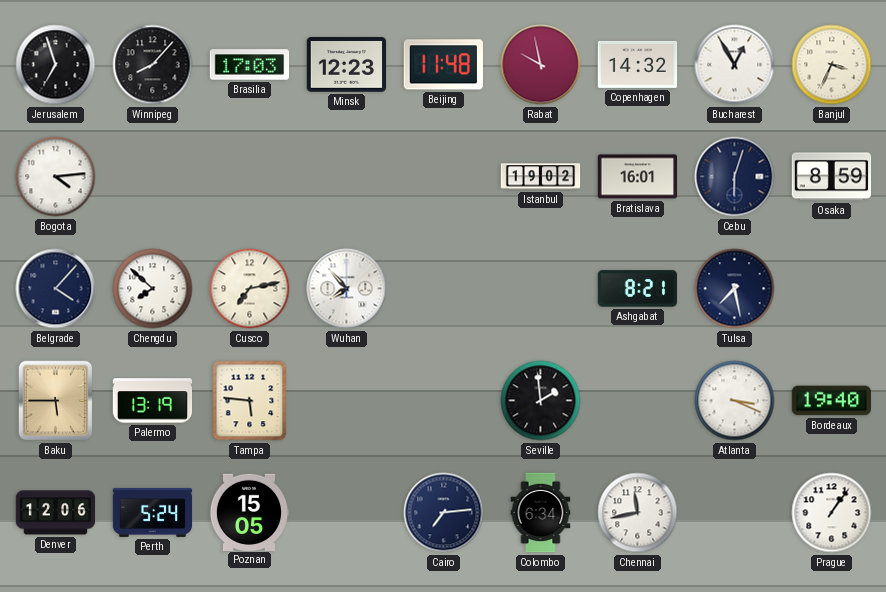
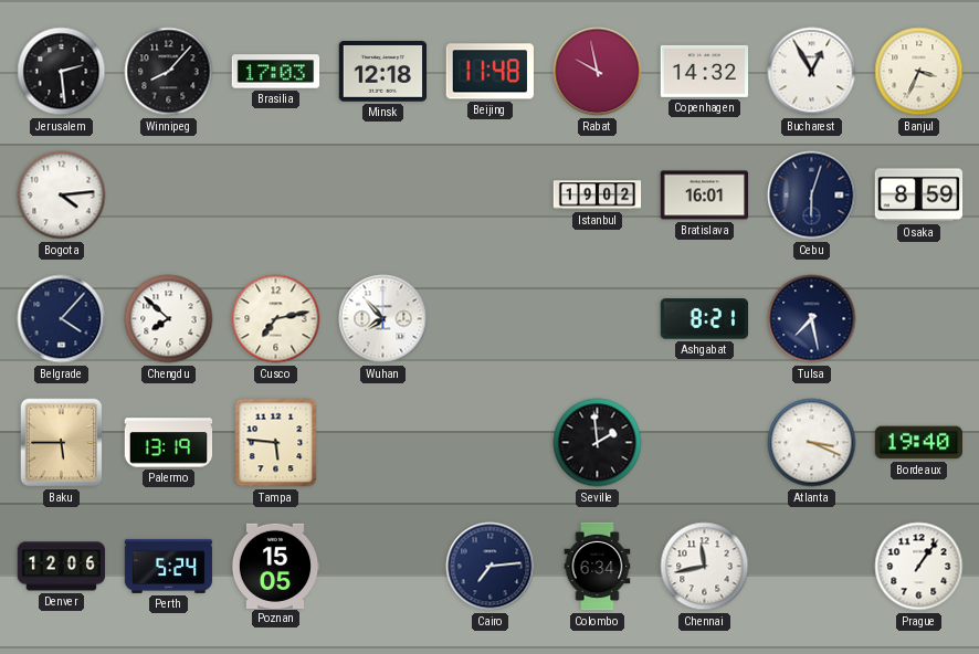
Jerusalem: 6:57 -> 2:29 (62, 72)
Minsk: 12:23 -> 12:18 (383, 72)
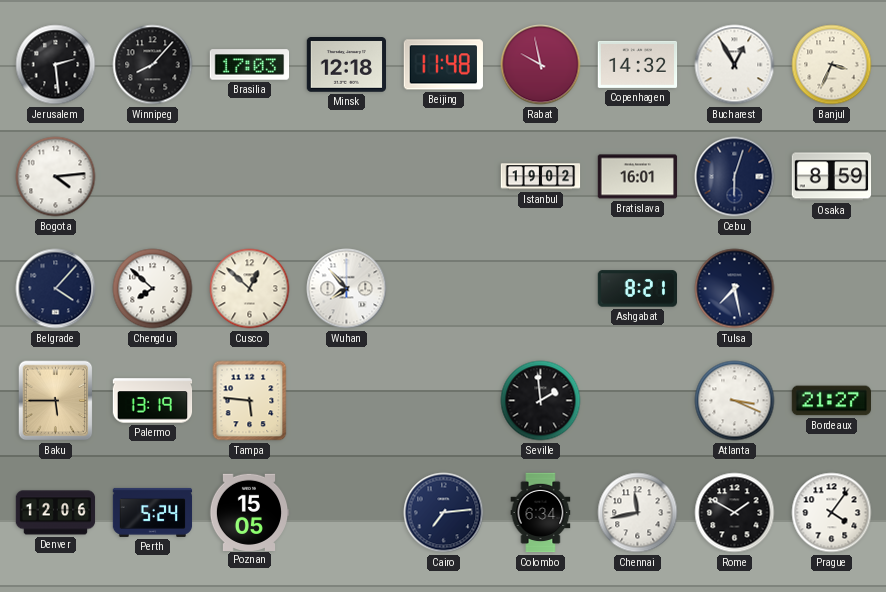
Cusco: 7:13 -> 12:52 (250, 289)
Bordeaux: 19:40 -> 21:27 (831, 401)
Rome: none -> 1:50 (735, 513)
Prague: 1:06 -> 4:06 (832, 513)
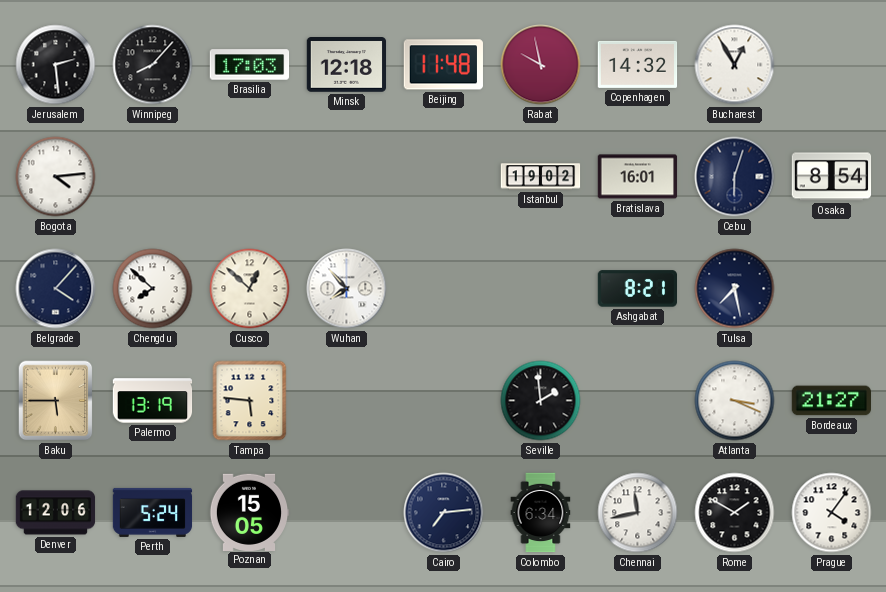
Banjul: 3:34 -> none (832, 65)
Osaka: 8:59 -> 8:54 (832, 177)
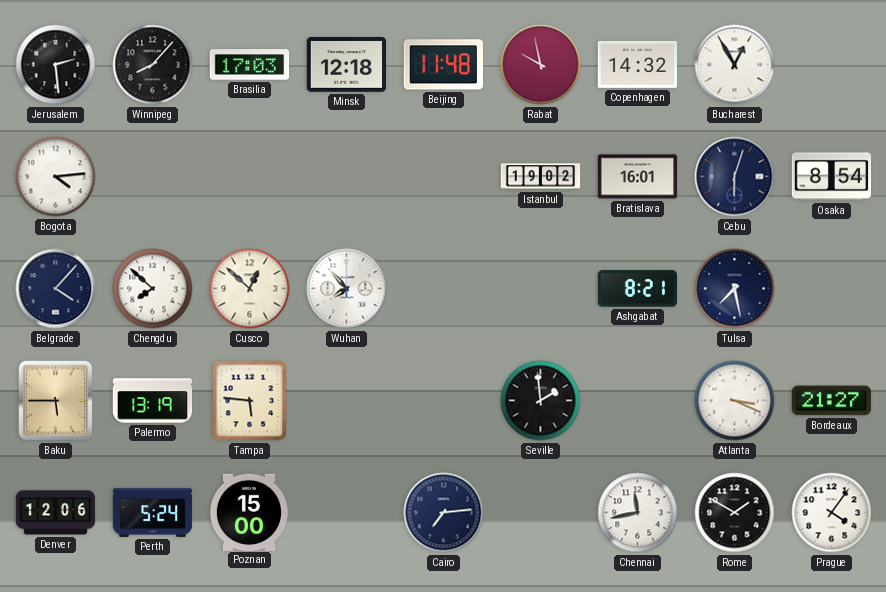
Poznan: 15:05 -> 15:00 (249, 512)
Colombo: 6:34 -> none (541, 513)
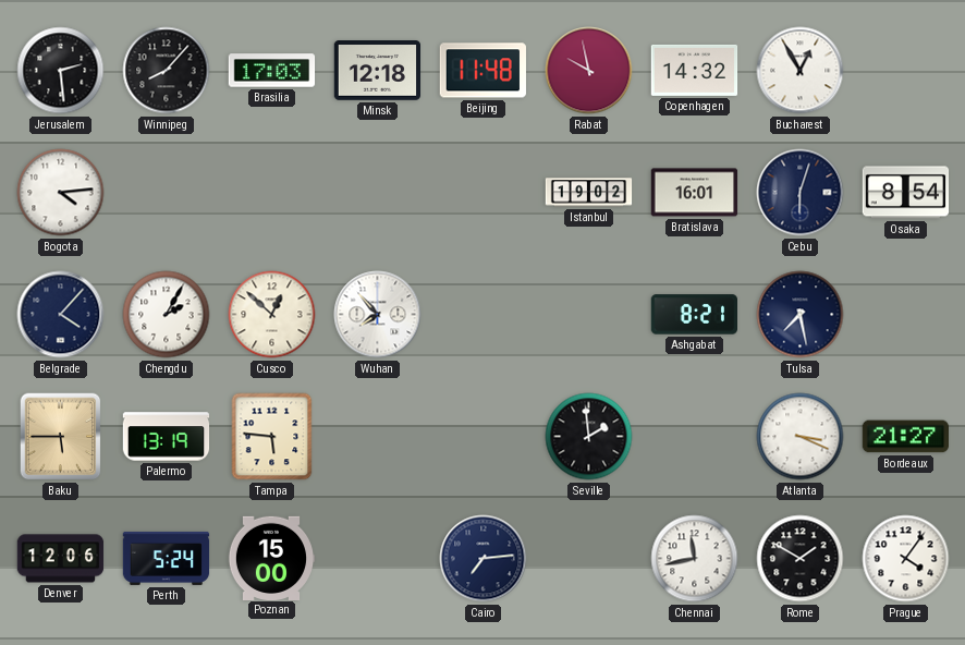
Chengdu: 7:52 -> 2:05 (167, 315)
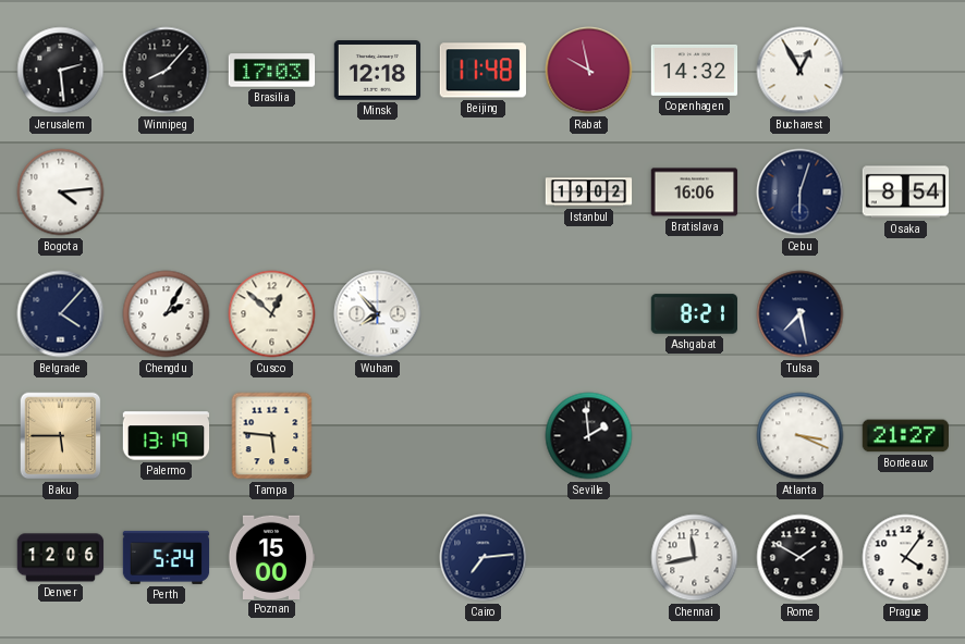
Bratislava: 16:01 -> 16:06 (695, 193)
